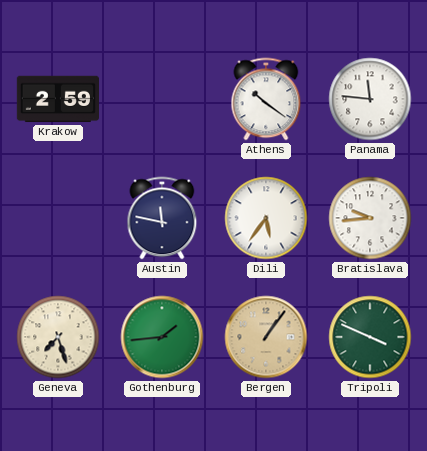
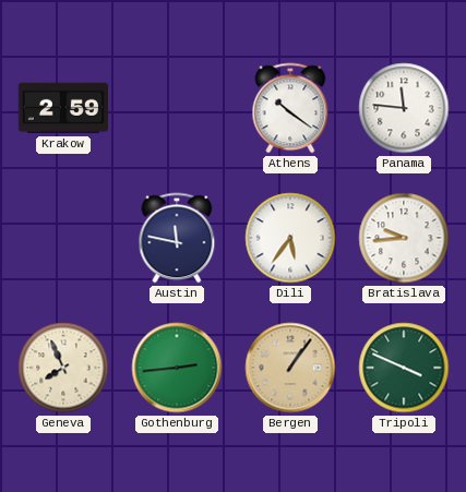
Geneva: 7:27 -> 7:56 (63, 368)
Gothenburg: 1:44 -> 2:44 (177, 368)
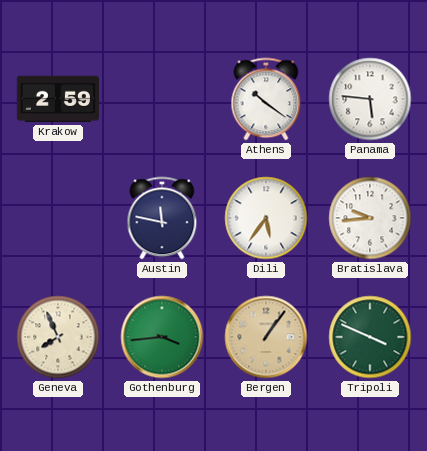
Panama: 11:46 -> 5:46 (370, 99)
Gothenburg: 2:44 -> 3:44 (162, 337)
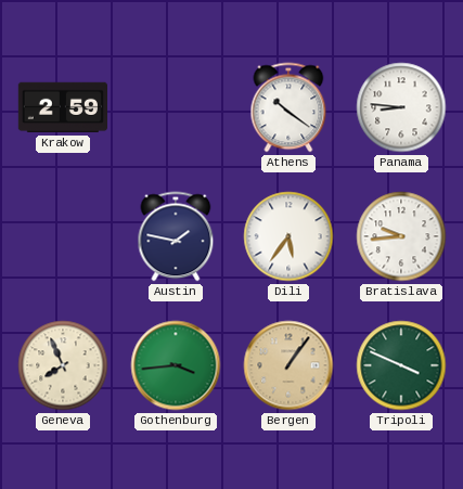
Panama: 5:46 -> 8:46 (401, 107)
Austin: 11:47 -> 1:47 (176, 236)
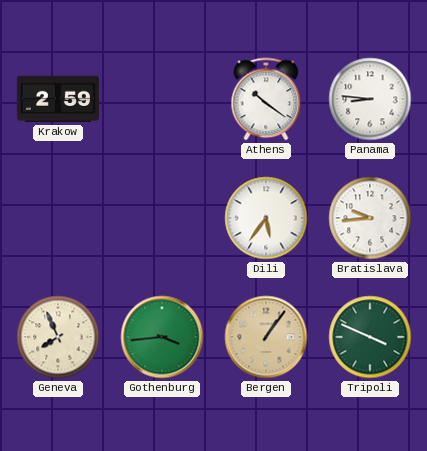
Austin: 1:47 -> none (176, 236)
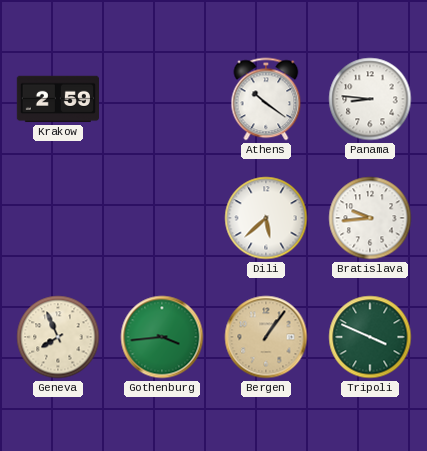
Dili: 5:36 -> 5:38 (266, 218)
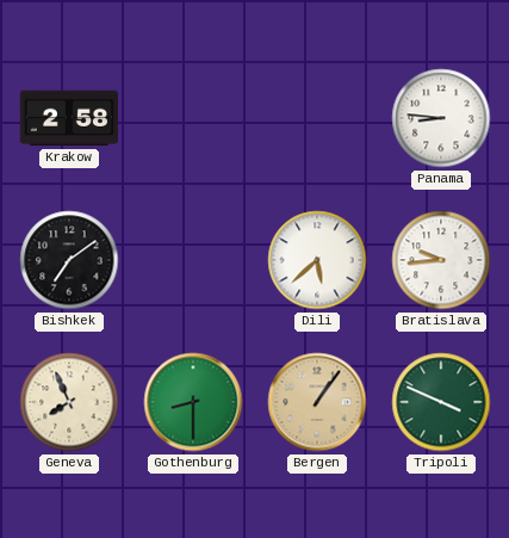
Krakow: 2:59 -> 2:58 (68, 118)
Athens: 10:21 -> none (266, 99)
Bishkek: none -> 7:09 (69, 260)
Gothenburg: 3:44 -> 8:30 (193, 402)
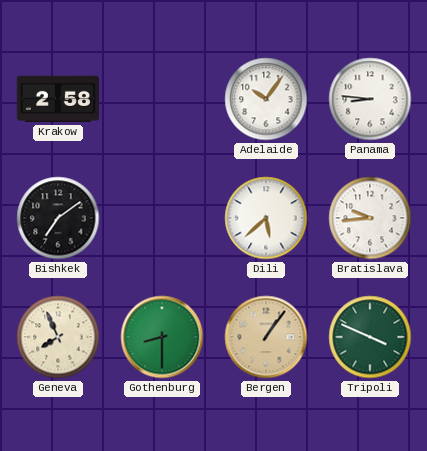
Adelaide: none -> 10:06 (266, 99)
